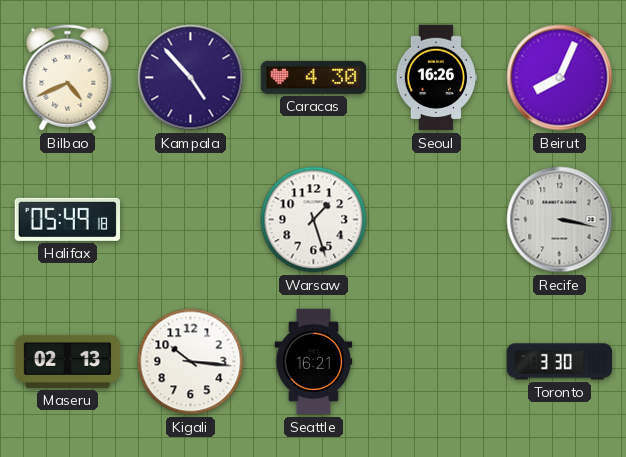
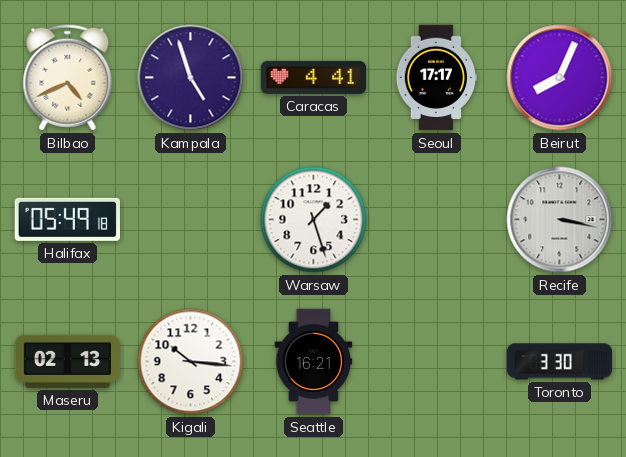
Kampala: 4:53 -> 4:57 (191, 78)
Caracas: 4:30 -> 4:41 (314, 77)
Seoul: 16:26 -> 17:17 (436, 78)
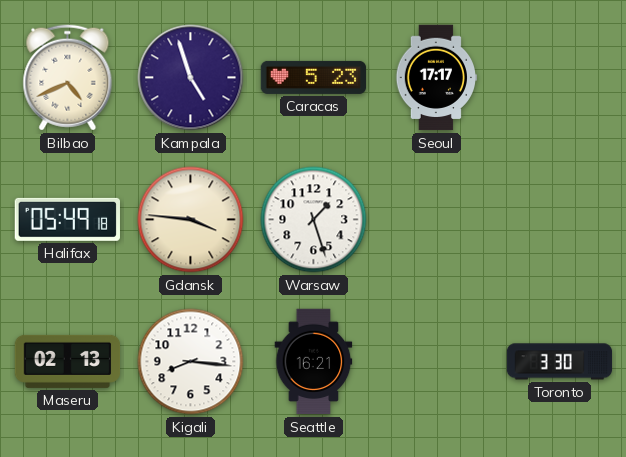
Caracas: 4:41 -> 5:23 (314, 77)
Beirut: 8:04 -> none (560, 78)
Gdansk: none -> 3:46 (191, 220)
Recife: 3:17 -> none (560, 220)
Kigali: 10:16 -> 8:16 (191, 362)
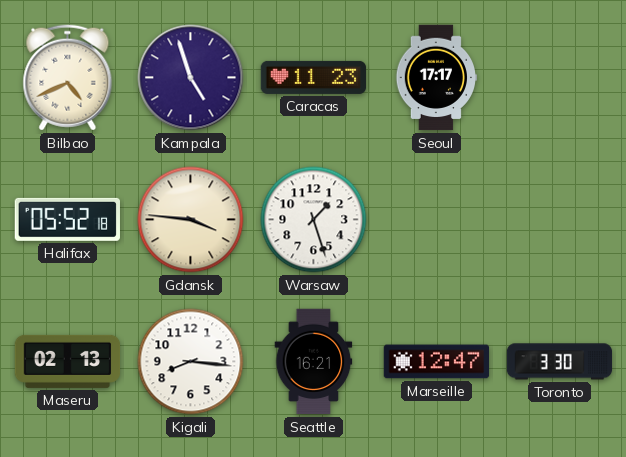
Caracas: 5:23 -> 11:23 (314, 77)
Halifax: 05:49 -> 05:52 (67, 219)
Marseille: none -> 12:47 (437, 362)
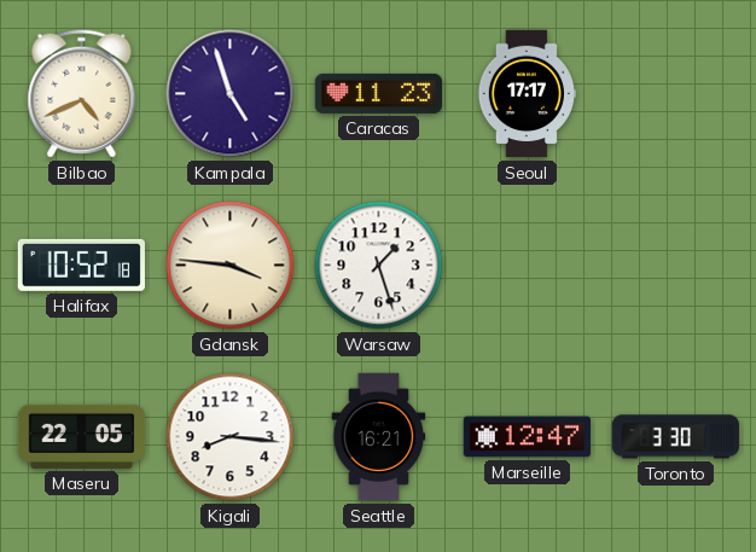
Halifax: 05:52 -> 10:52 (81, 265)
Maseru: 02:13 -> 22:05 (82, 436)
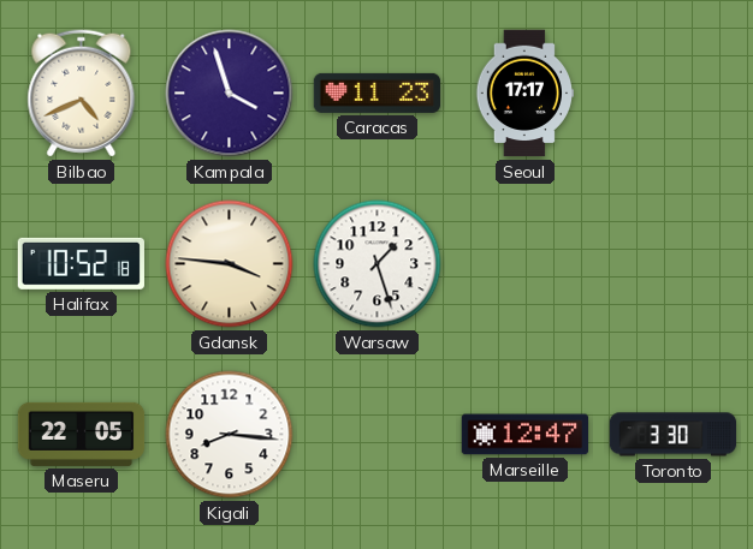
Kampala: 4:57 -> 3:57 (230, 94)
Seattle: 16:21 -> none (379, 437)
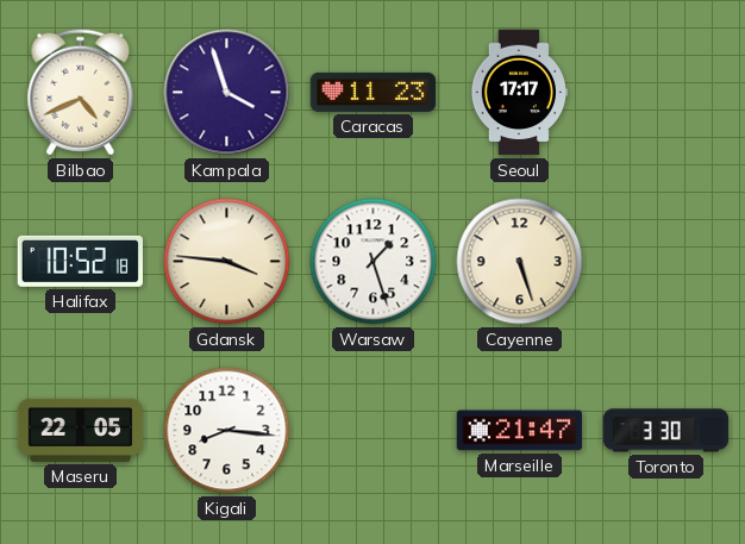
Cayenne: none -> 5:27 (520, 262)
Marseille: 12:47 -> 21:47 (520, 431)
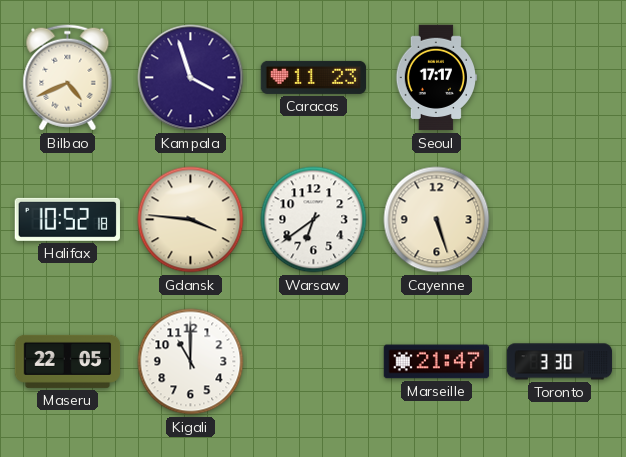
Warsaw: 1:27 -> 6:39 (314, 220)
Kigali: 8:16 -> 11:00 (191, 362)
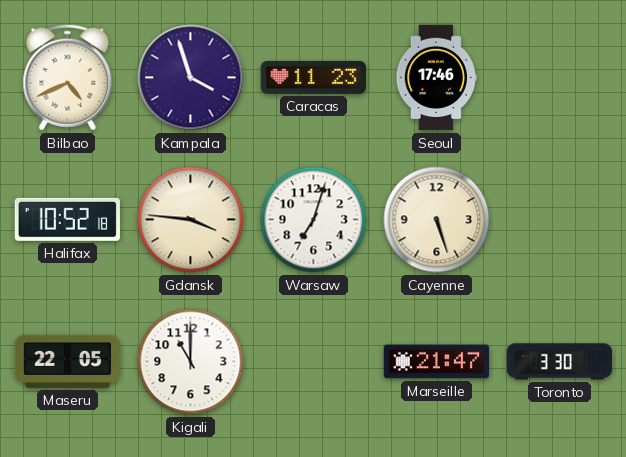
Seoul: 17:17 -> 17:46 (436, 78)
Warsaw: 6:39 -> 7:03 (314, 220)
